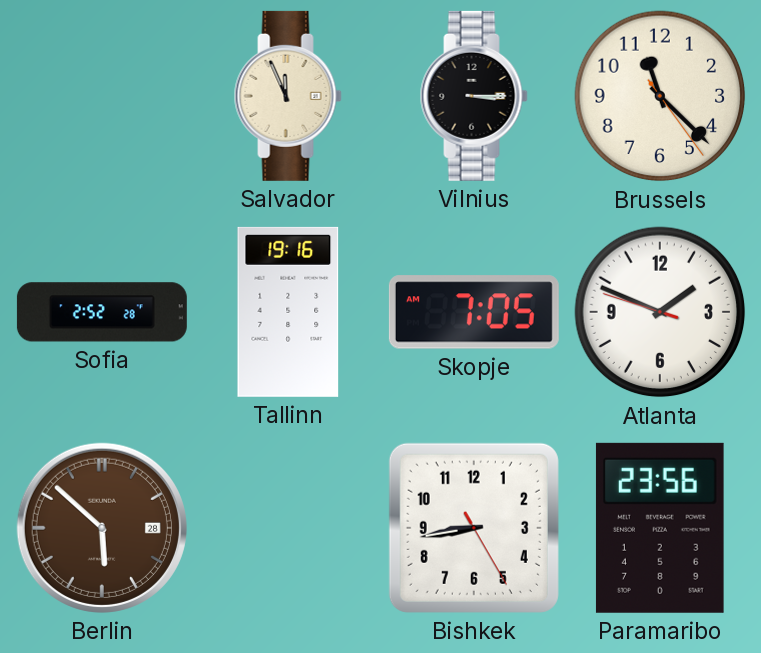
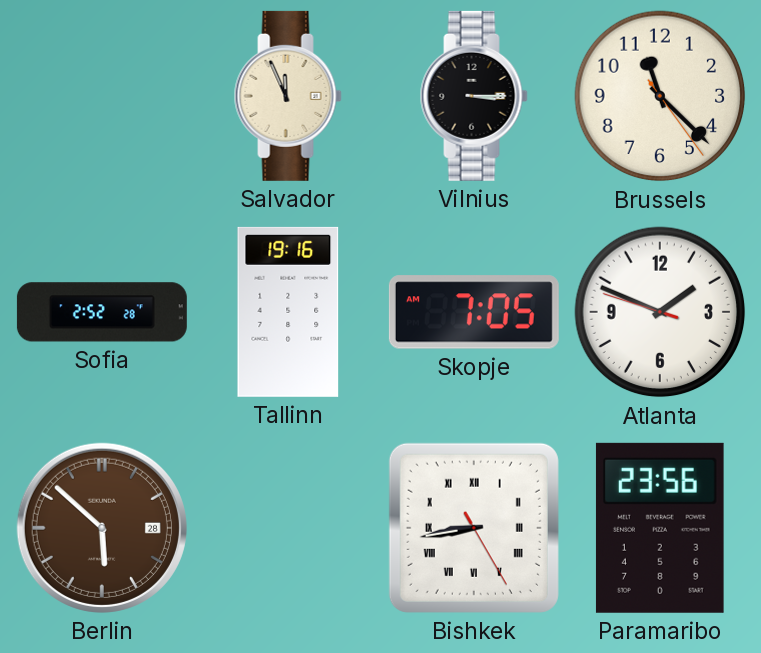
Bishkek numerals: Arabic -> Roman (474, 528)
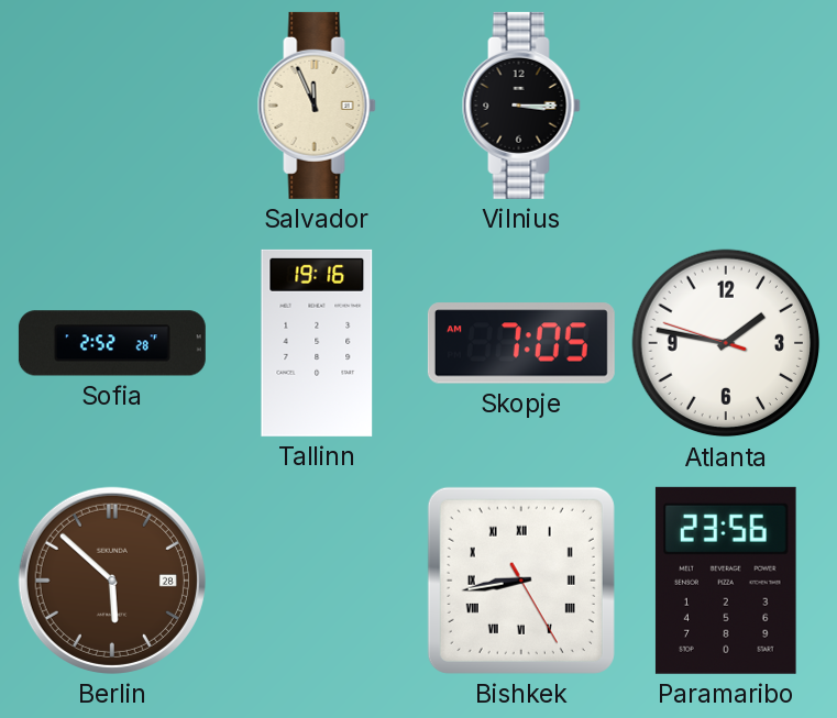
Brussels: 11:22 -> none (660, 96)
Atlanta: 1:48 -> 1:46 (726, 343)
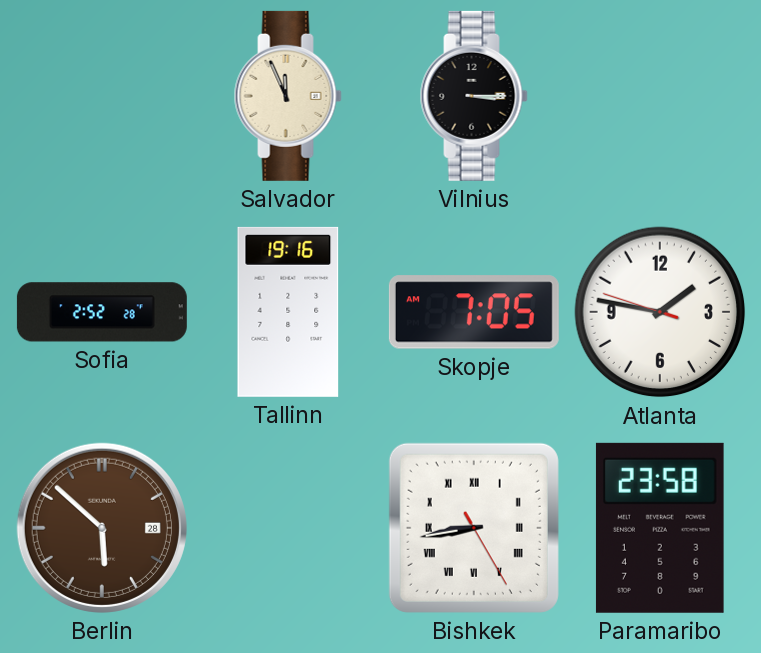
Paramaribo: 23:56 -> 23:58 (660, 528)
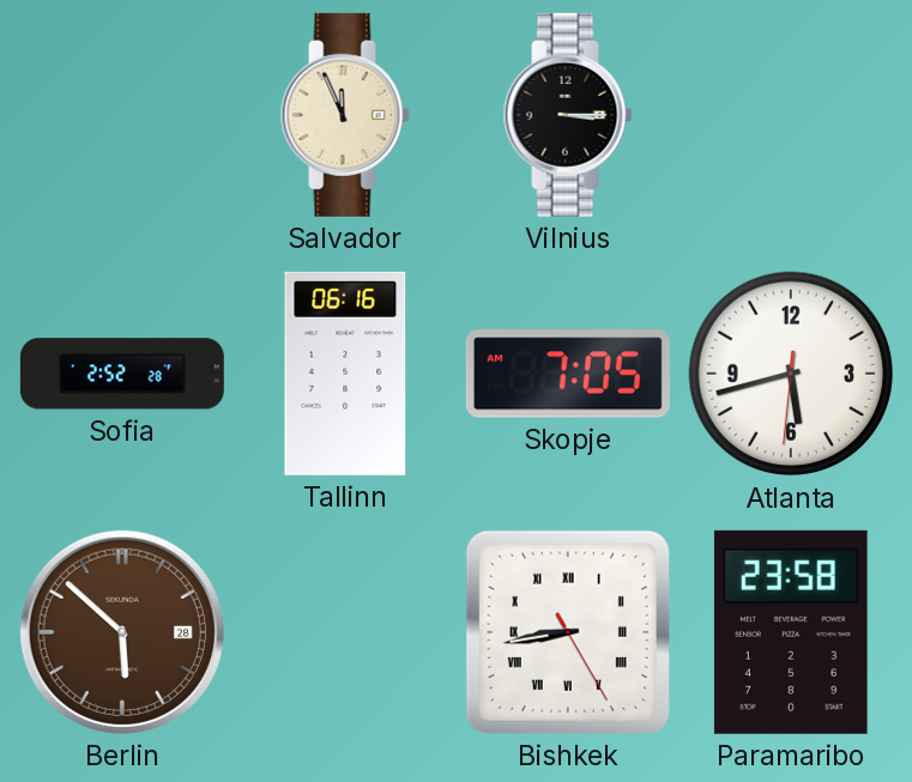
Tallinn: 19:16 -> 06:16 (345, 374)
Atlanta: 1:46 -> 5:42 (791, 374)
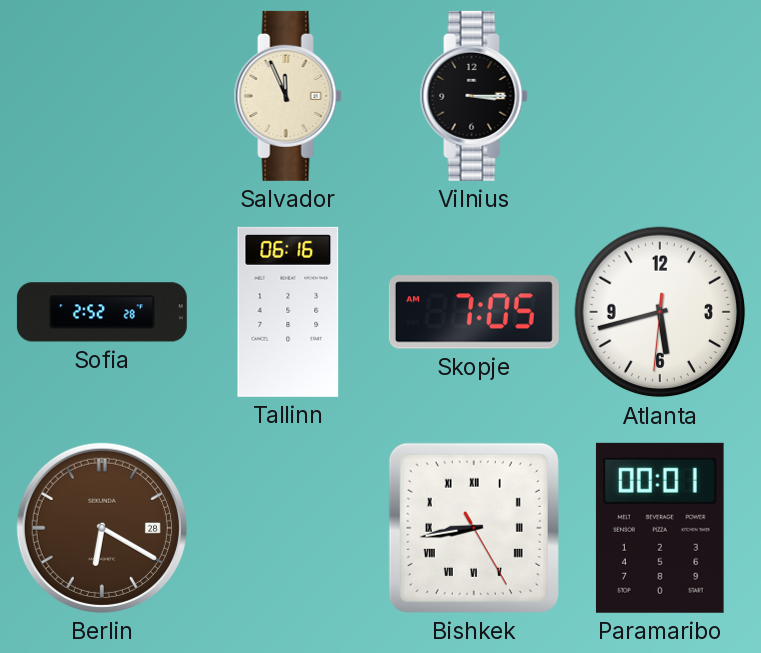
Berlin: 5:52 -> 6:20 (102, 528)
Paramaribo: 23:58 -> 00:01 (660, 528)
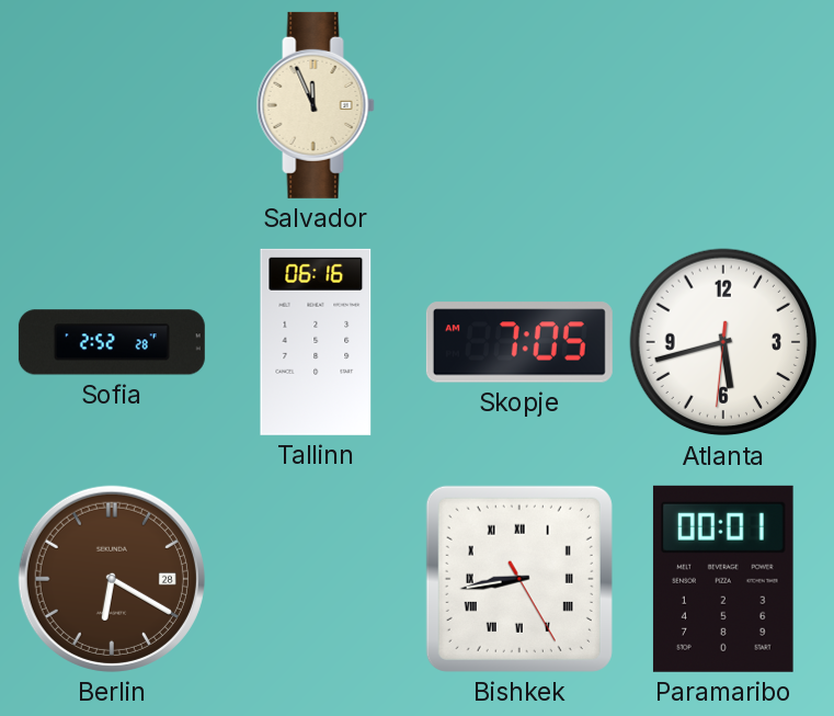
Vilnius: 3:15 -> none (474, 96)
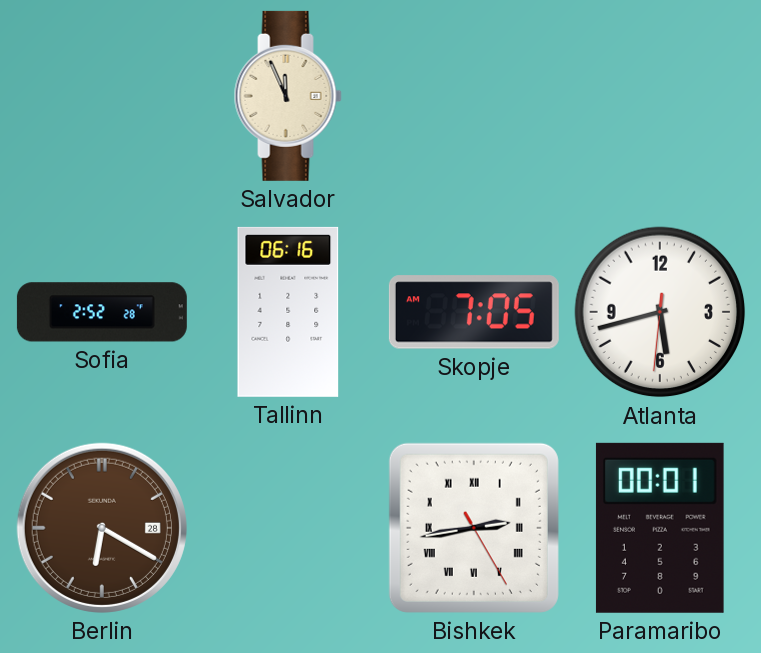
Bishkek: 8:43 -> 2:43 (474, 528)
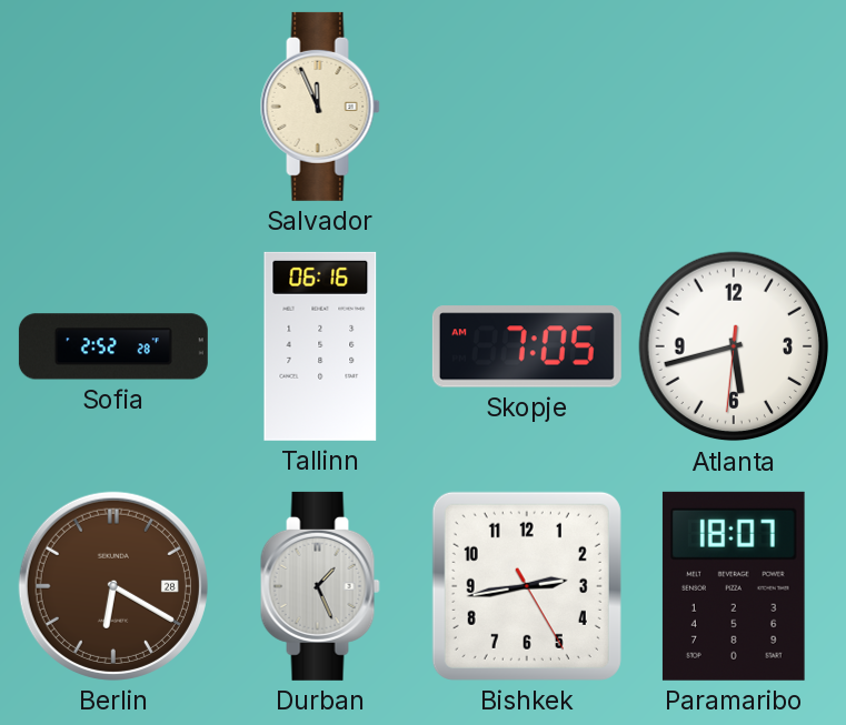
Durban: none -> 1:26 (320, 586)
Bishkek numerals: Roman -> Arabic (527, 586)
Paramaribo: 00:01 -> 18:07 (734, 586)
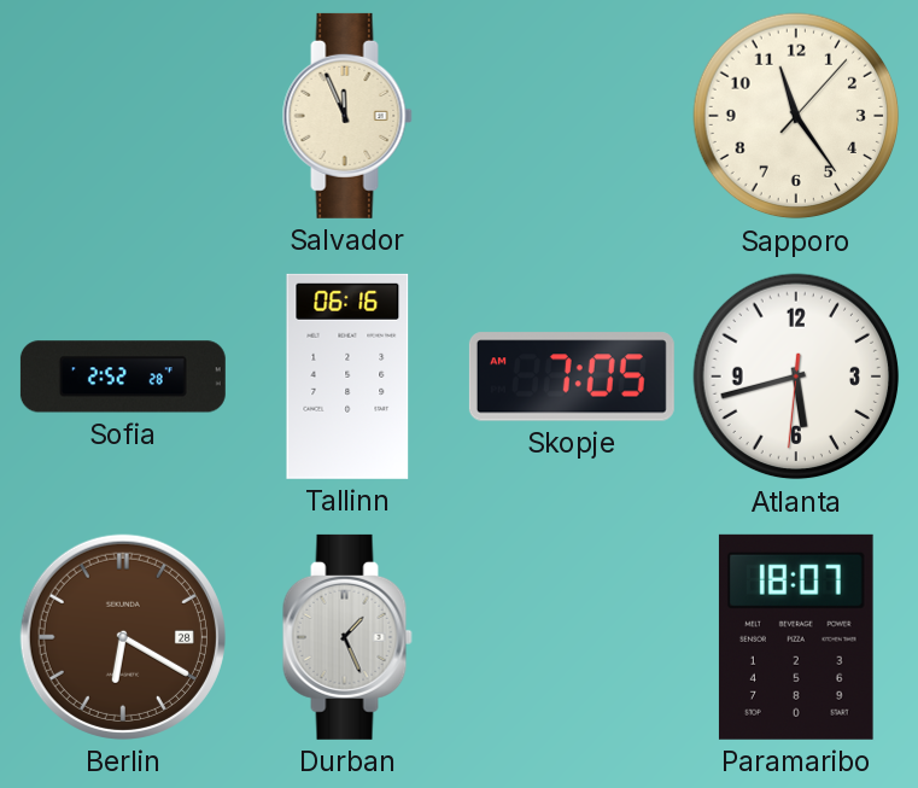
Sapporo: none -> 11:24 (796, 116)
Bishkek: 2:43 -> none (527, 586)
